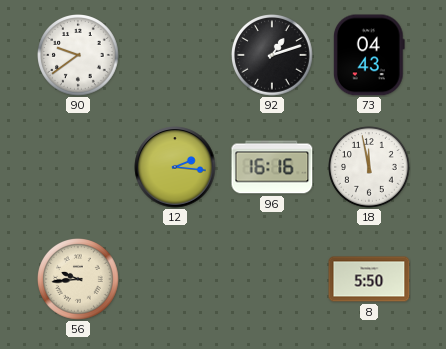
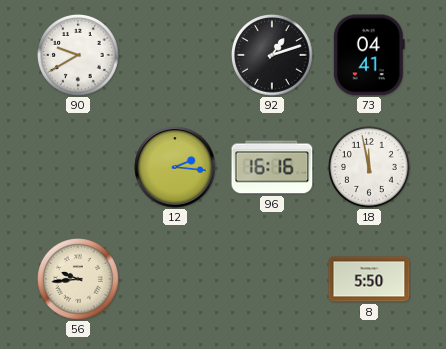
90: 9:39 -> 9:40 (79, 56)
73: 04:43 -> 04:41 (369, 55)
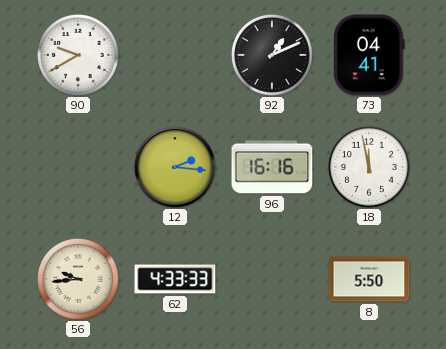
92: 1:12 -> 1:11 (273, 56)
62: none -> 4:33 (175, 279)
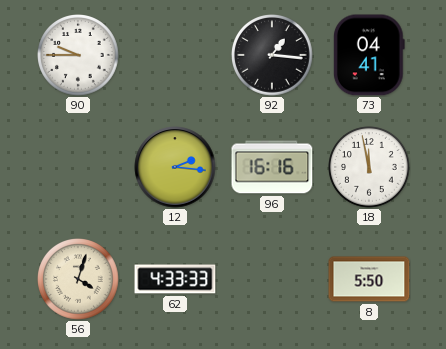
90: 9:40 -> 9:45 (79, 56)
92: 1:11 -> 1:16 (273, 56)
56: 9:44 -> 4:03 (79, 280)
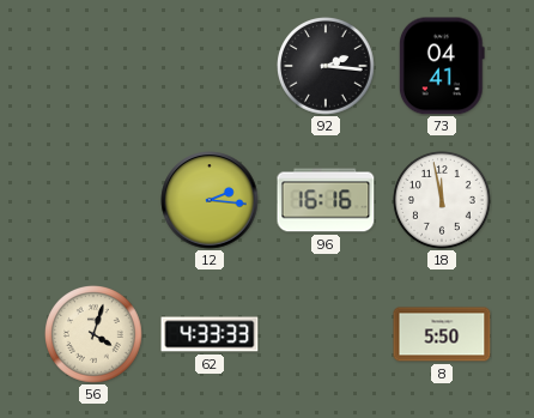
90: 9:45 -> none (79, 56)
92: 1:16 -> 2:16 (327, 67)
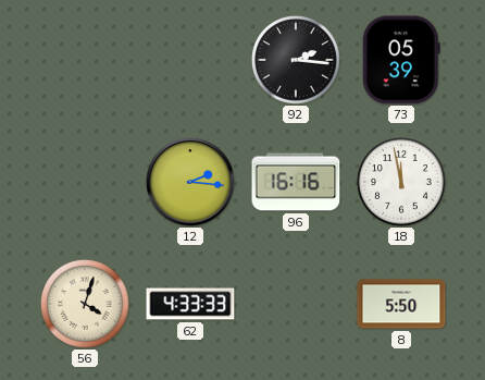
73: 04:41 -> 05:39 (401, 60)
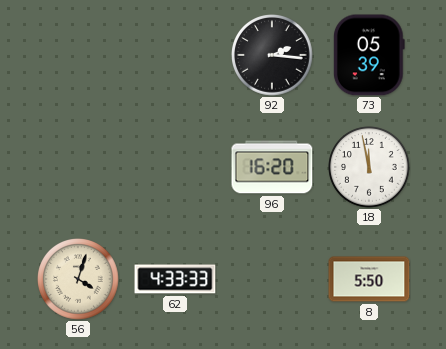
12: 2:16 -> none (190, 182)
96: 16:16 -> 16:20 (272, 167)
